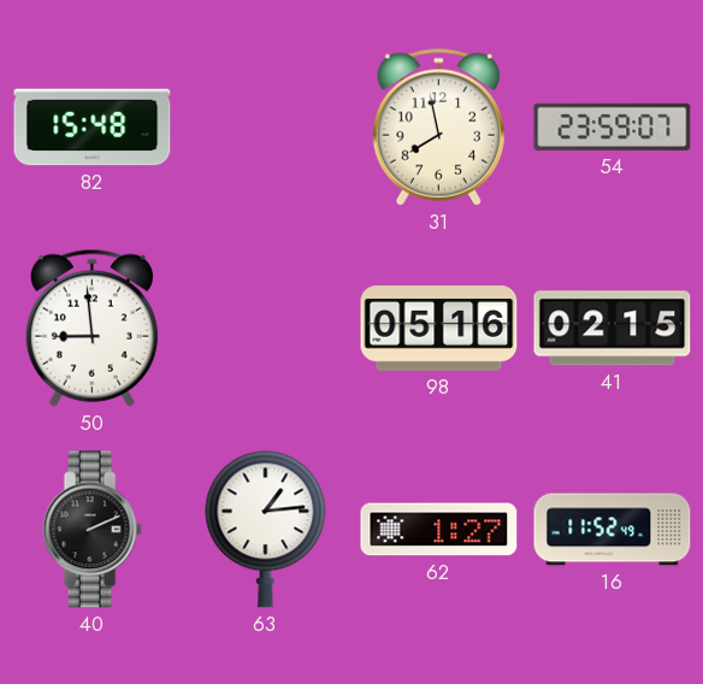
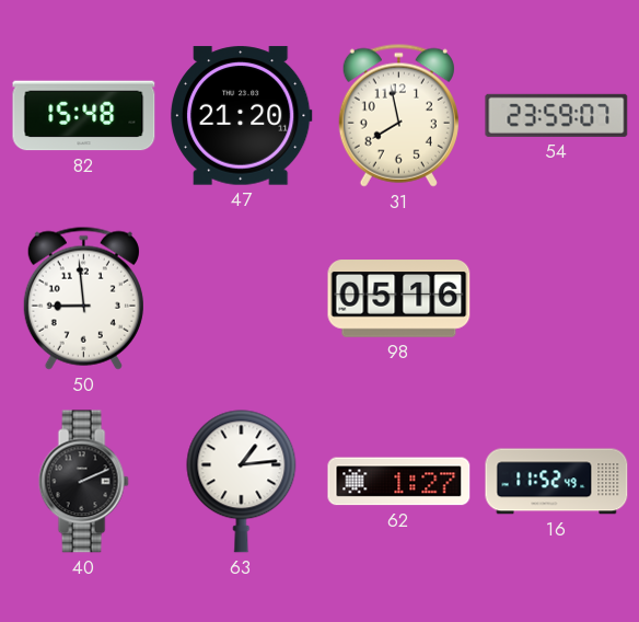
47: none -> 21:20 (242, 116)
41: 02:15 -> none (613, 329)
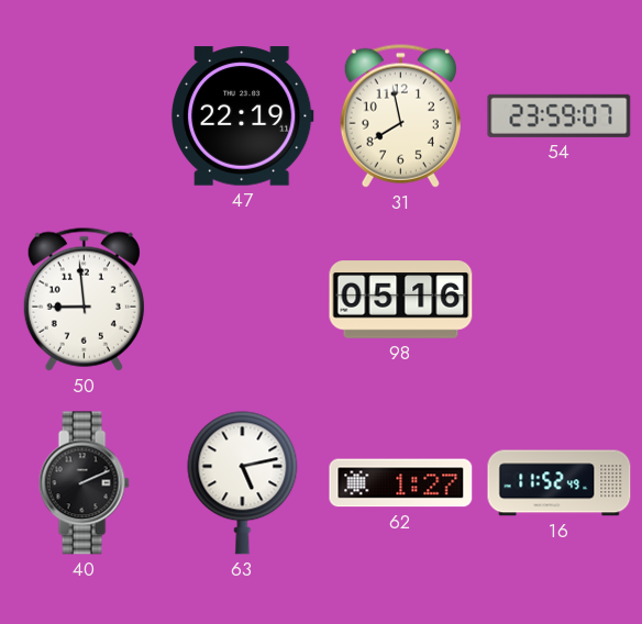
82: 15:48 -> none (84, 116)
47: 21:20 -> 22:19 (243, 116)
63: 1:14 -> 5:13 (243, 483)
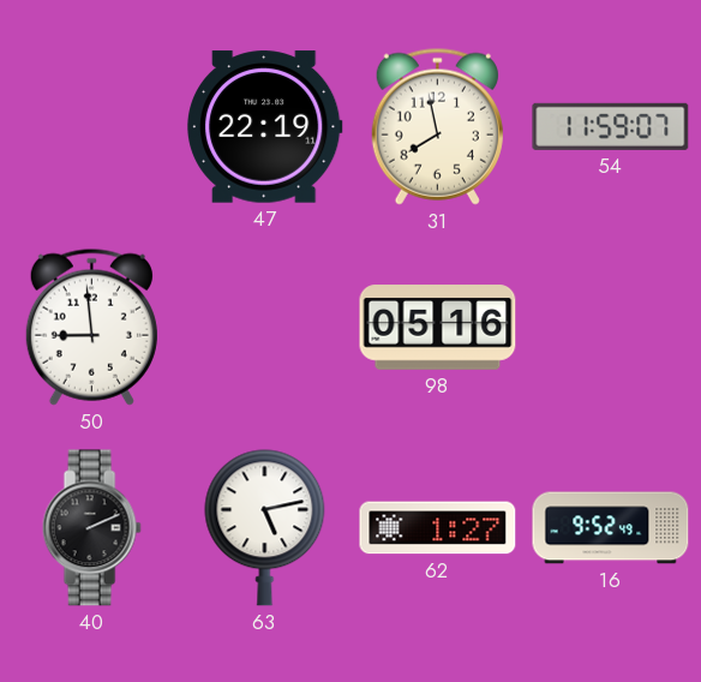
54: 23:59 -> 11:59 (611, 126)
16: 11:52 -> 9:52 (611, 528)
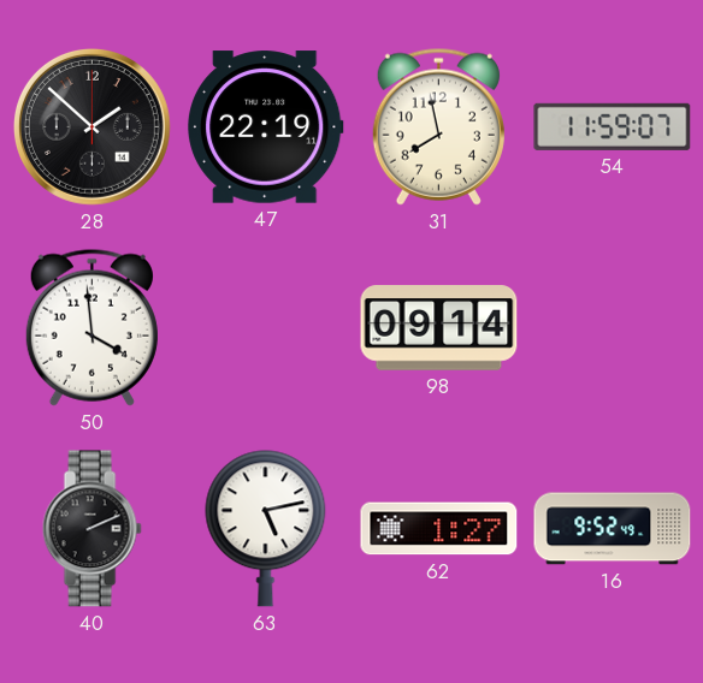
28: none -> 1:52 (91, 126)
50: 8:59 -> 3:59 (91, 327)
98: 05:16 -> 09:14 (439, 328)
